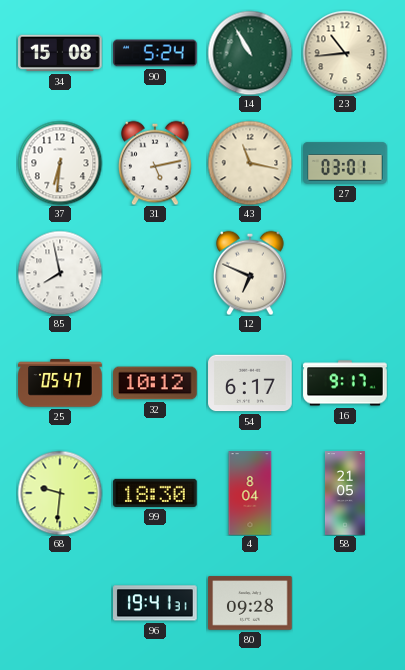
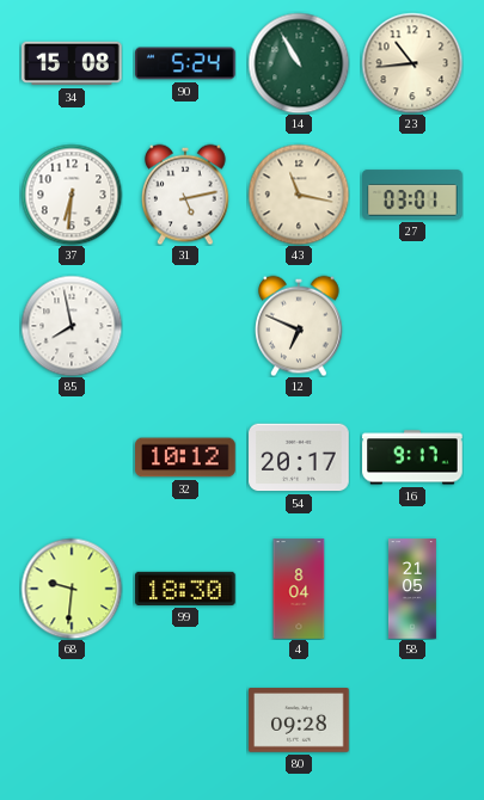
25: 05:47 -> none (60, 383)
54: 6:17 -> 20:17 (299, 457)
96: 19:41 -> none (155, 603)
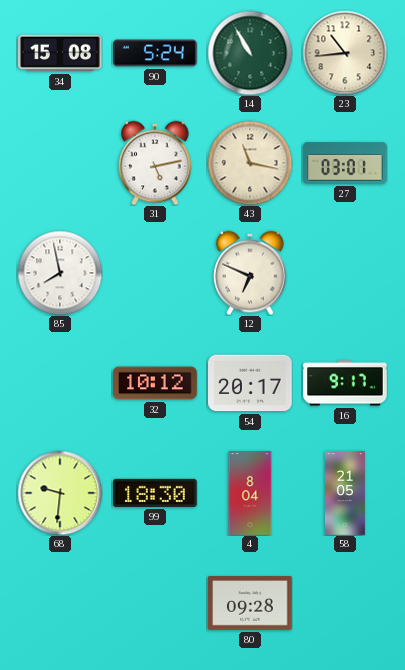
37: 6:31 -> none (72, 195)
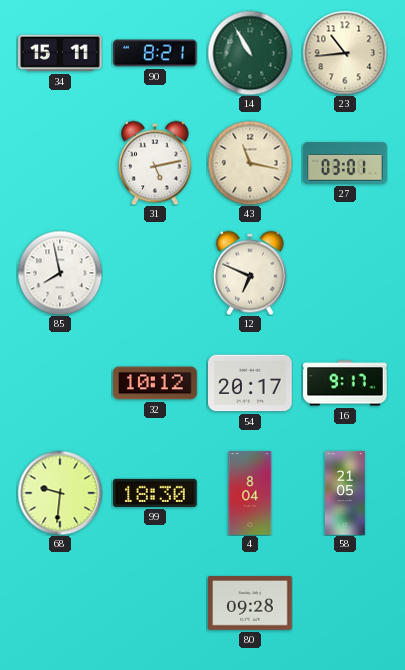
34: 15:08 -> 15:11 (60, 53)
90: 5:24 -> 8:21 (155, 53)
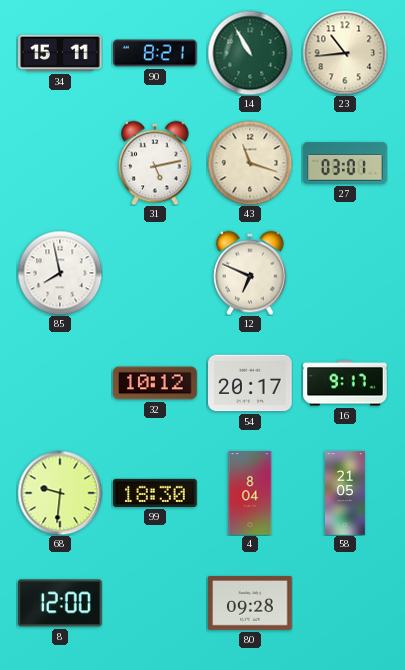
43: 11:17 -> 11:18 (250, 163)
8: none -> 12:00 (60, 603)
